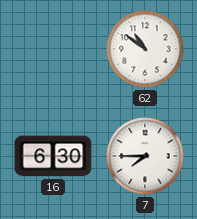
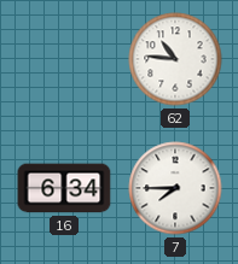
62: 10:51 -> 10:46 (175, 59)
16: 6:30 -> 6:34 (64, 188)
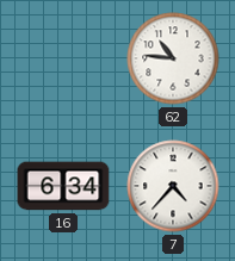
7: 7:45 -> 4:37 (173, 186)
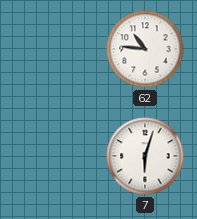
16: 6:34 -> none (63, 186)
7: 4:37 -> 6:03 (145, 156)
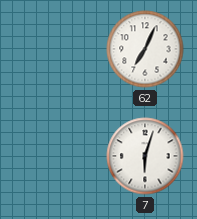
62: 10:46 -> 7:04 (145, 49)
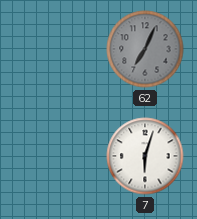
62 dial: white -> grey (145, 49)
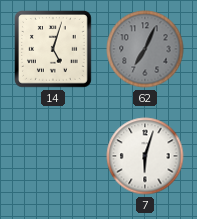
14: none -> 5:03 (54, 50)
